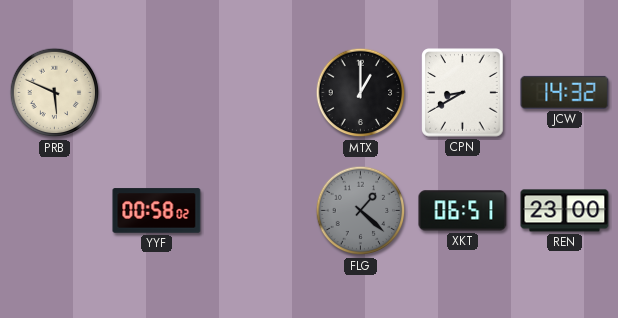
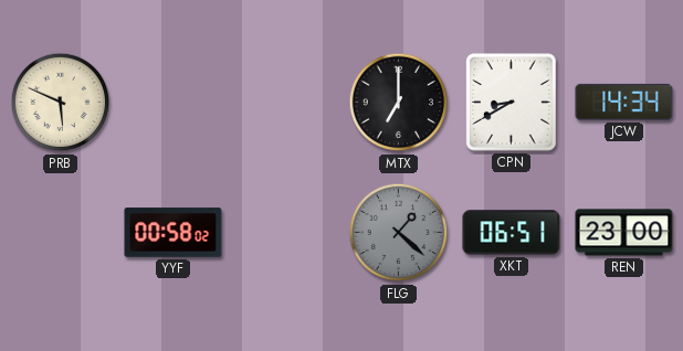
MTX: 1:00 -> 7:00 (399, 103)
JCW: 14:32 -> 14:34 (624, 102)
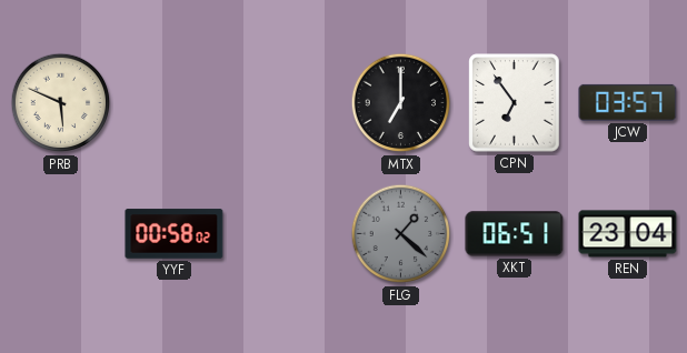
CPN: 8:40 -> 6:54 (515, 103)
JCW: 14:34 -> 03:57 (628, 102)
REN: 23:00 -> 23:04 (628, 234)
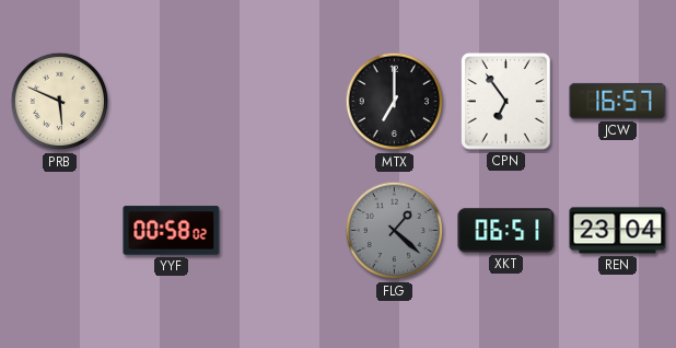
JCW: 03:57 -> 16:57 (618, 101)
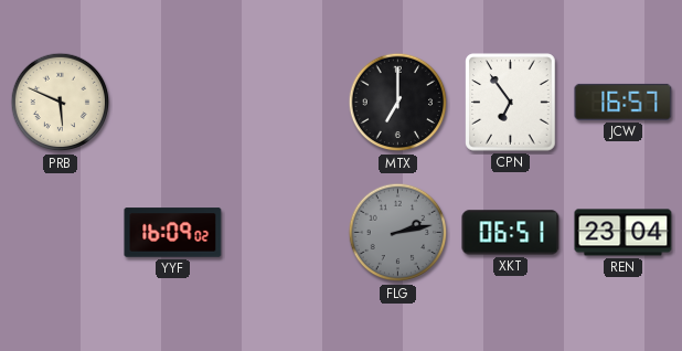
YYF: 00:58 -> 16:09 (173, 233)
FLG: 1:22 -> 2:13 (398, 233)
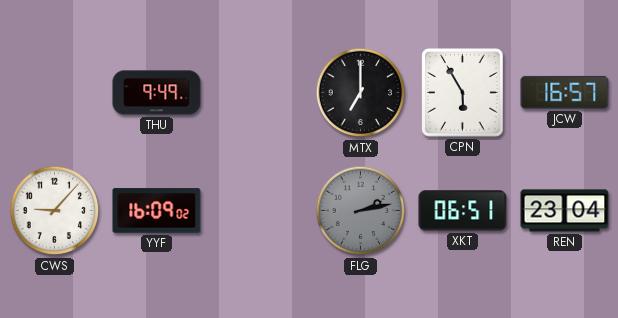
PRB: 5:49 -> none (61, 103)
THU: none -> 9:49 (157, 93)
CPN: 6:54 -> 5:55 (463, 93)
CWS: none -> 9:07 (55, 211)
